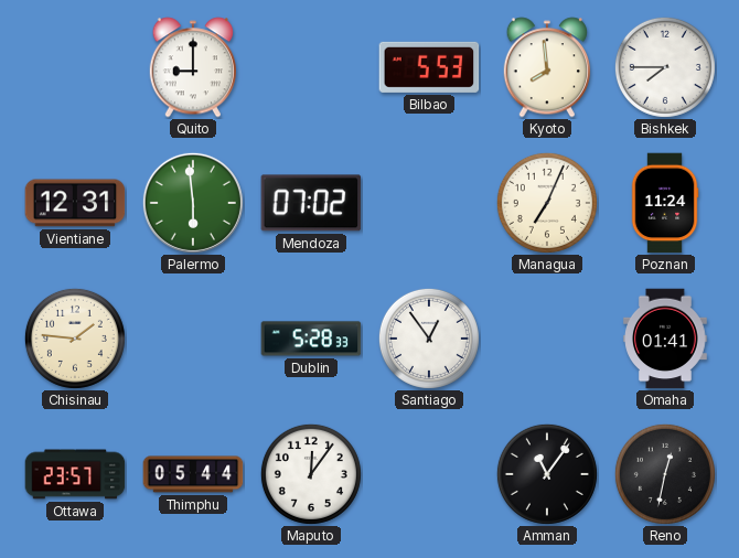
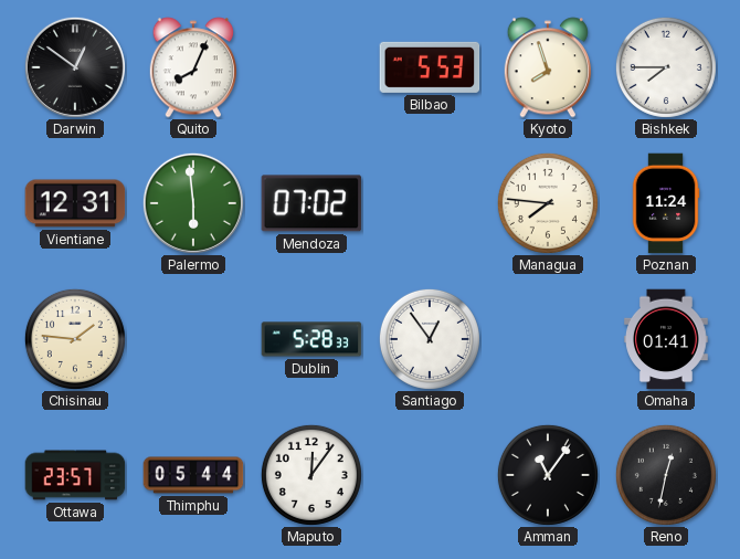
Darwin: none -> 12:51 (75, 67)
Quito: 9:00 -> 8:04 (192, 67)
Kyoto: 7:59 -> 7:57 (547, 67)
Managua: 7:04 -> 7:46 (548, 203)
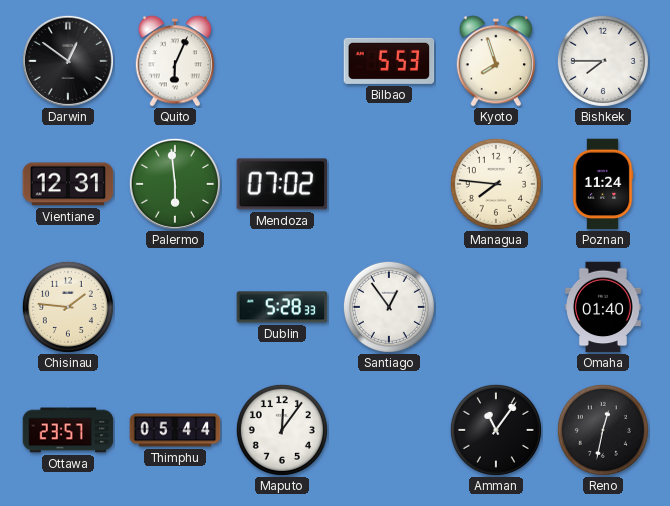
Quito: 8:04 -> 6:04 (174, 61)
Omaha: 01:41 -> 01:40 (604, 307)
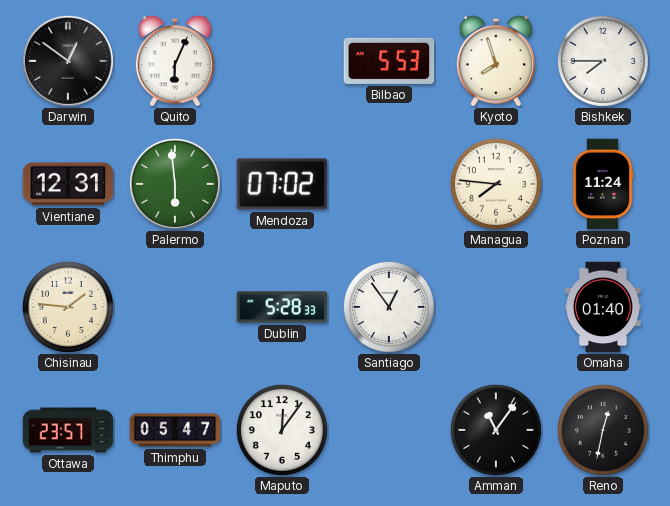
Thimphu: 05:44 -> 05:47 (175, 430)
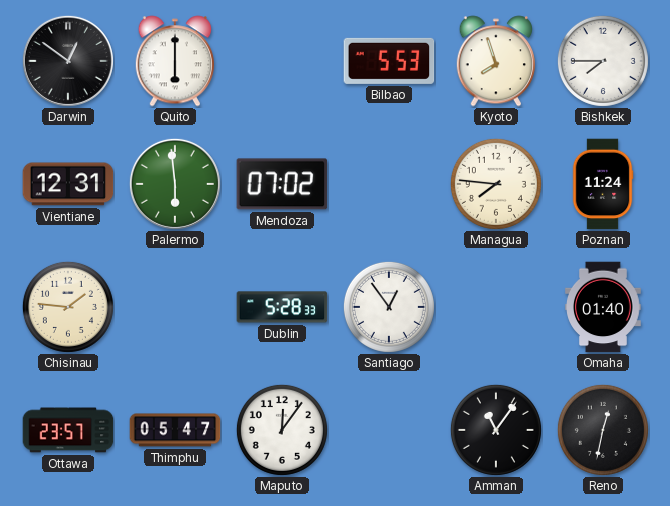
Quito: 6:04 -> 6:00 (174, 61)
